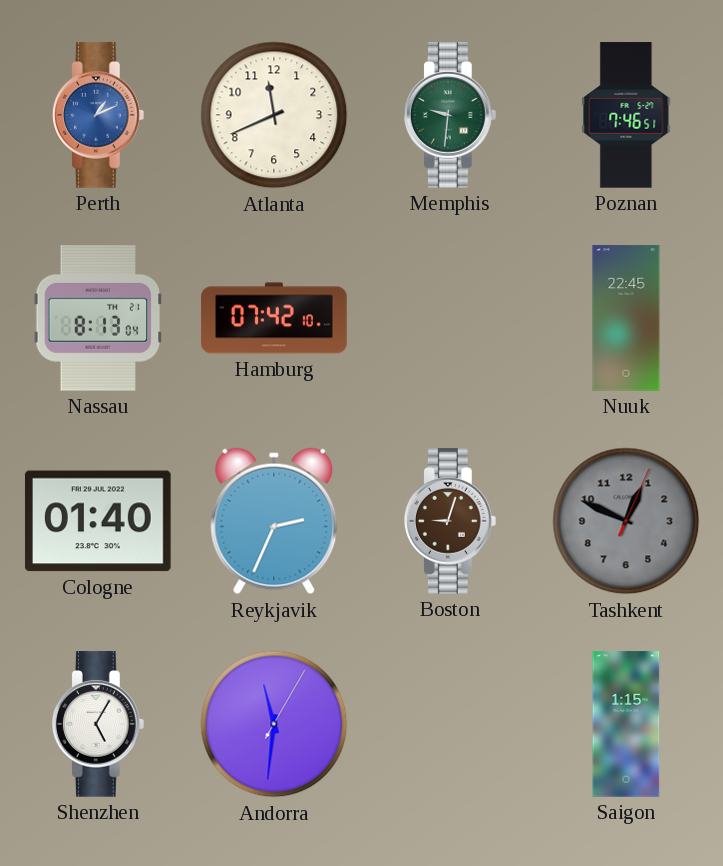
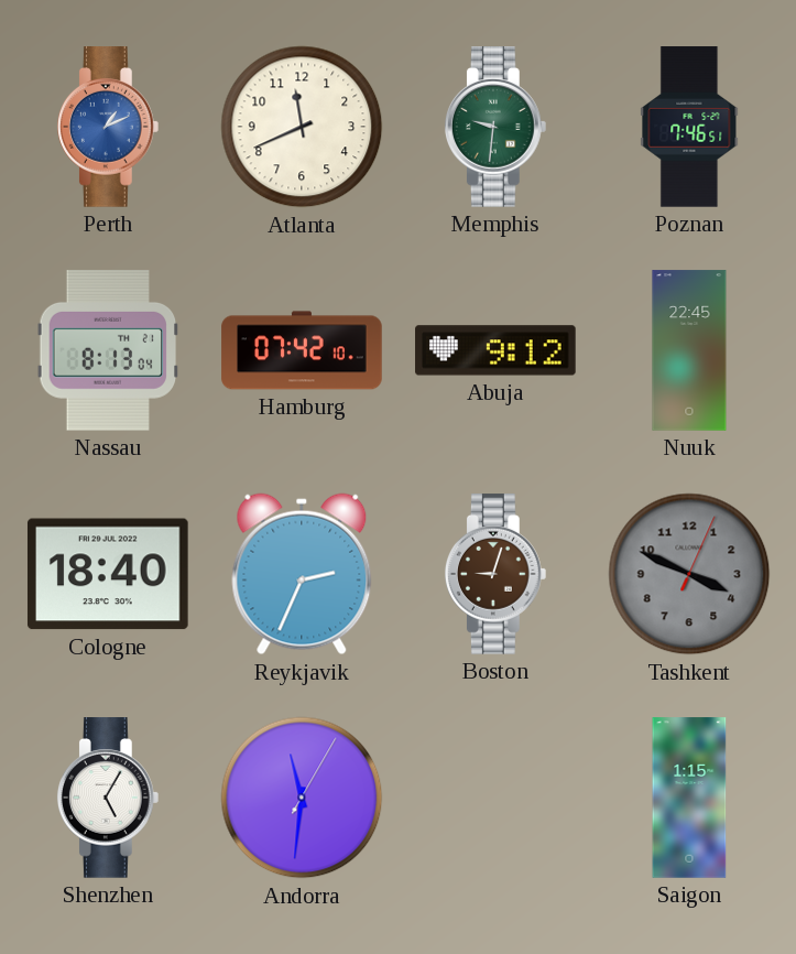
Abuja: none -> 9:12 (495, 350)
Cologne: 01:40 -> 18:40 (108, 574)
Tashkent: 12:49 -> 3:49 (689, 574)
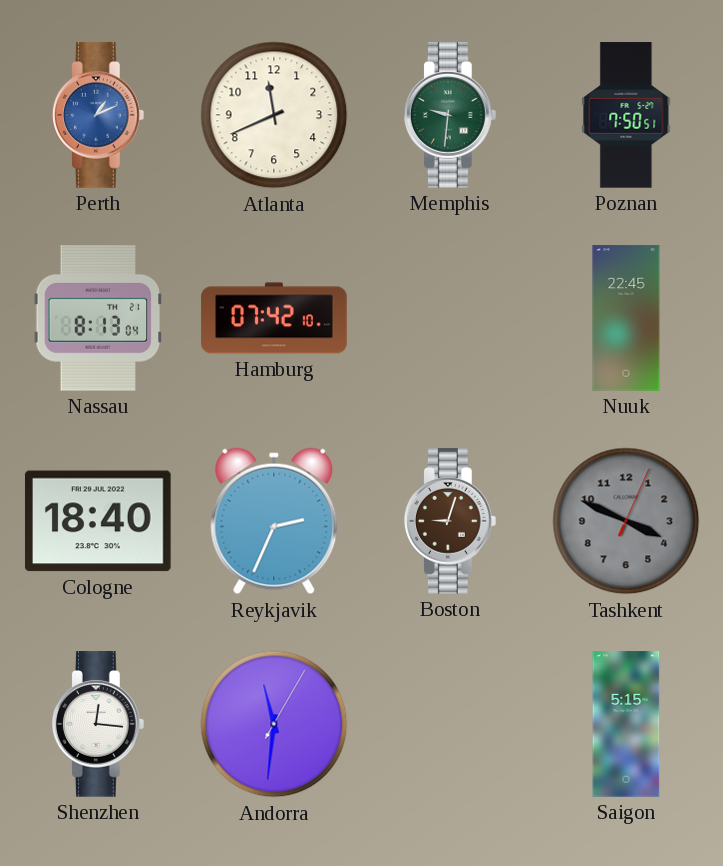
Poznan: 7:46 -> 7:50 (626, 115)
Abuja: 9:12 -> none (495, 350)
Shenzhen: 5:05 -> 12:16 (98, 724)
Saigon: 1:15 -> 5:15 (626, 724)
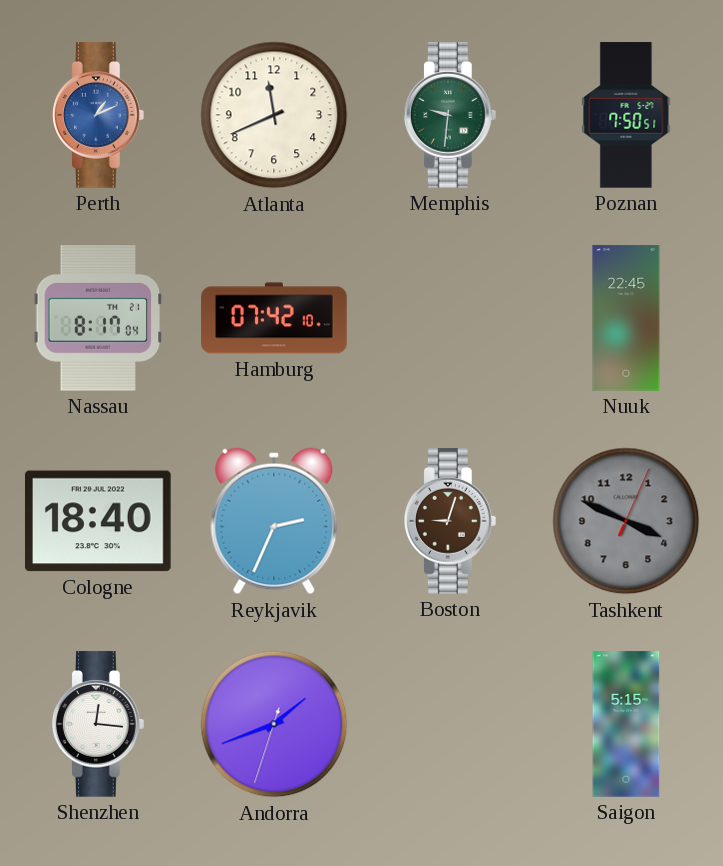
Nassau: 8:13 -> 8:17 (98, 319)
Andorra: 11:31 -> 1:41 (274, 724)
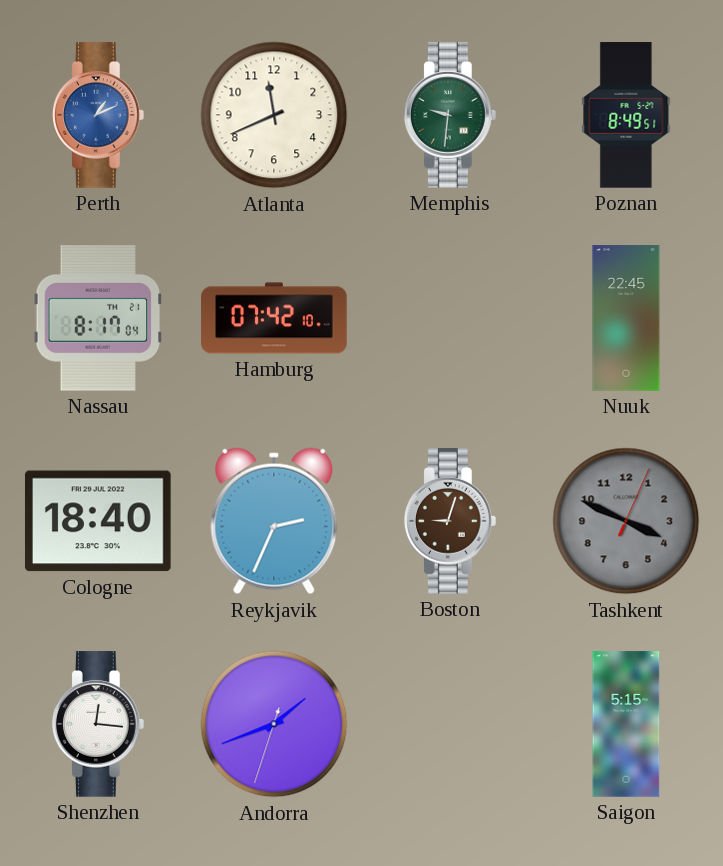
Poznan: 7:50 -> 8:49 (626, 115)
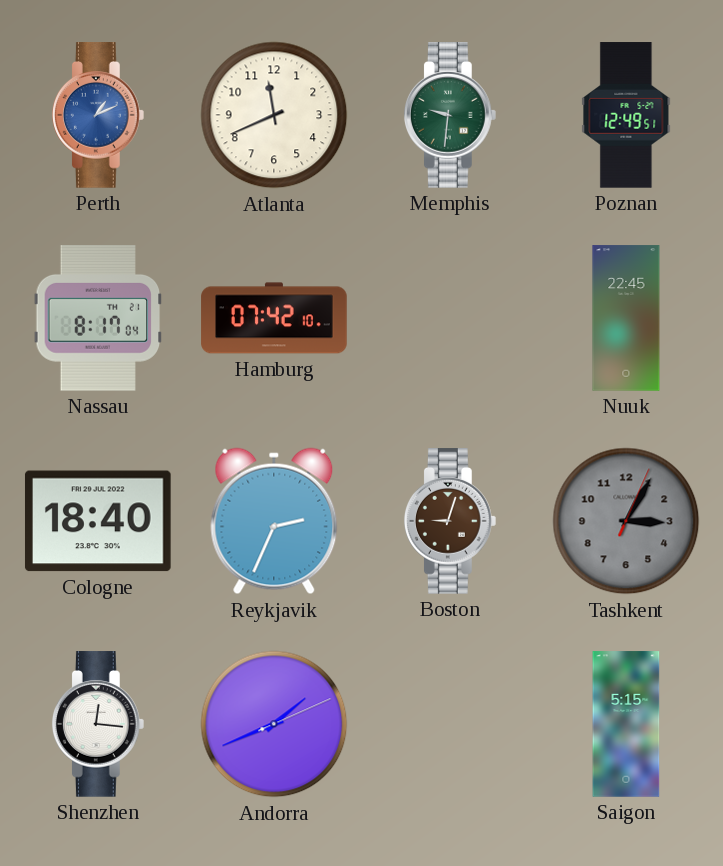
Poznan: 8:49 -> 12:49 (626, 115)
Tashkent: 3:49 -> 3:05 (626, 521)
Andorra: 1:41:33 -> 1:41:11 (274, 724)
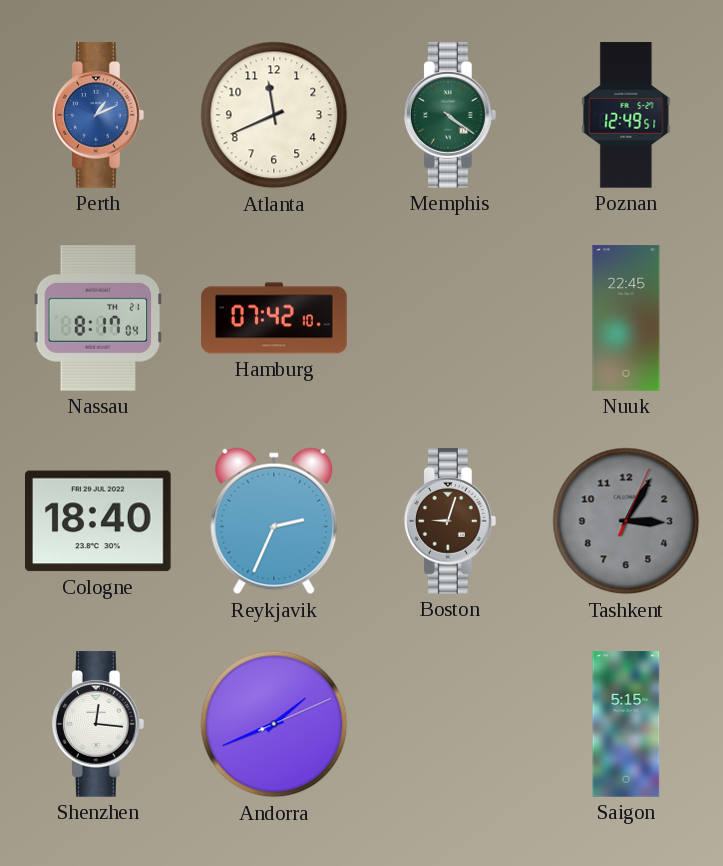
Memphis: 9:31 -> 4:21 (450, 115)
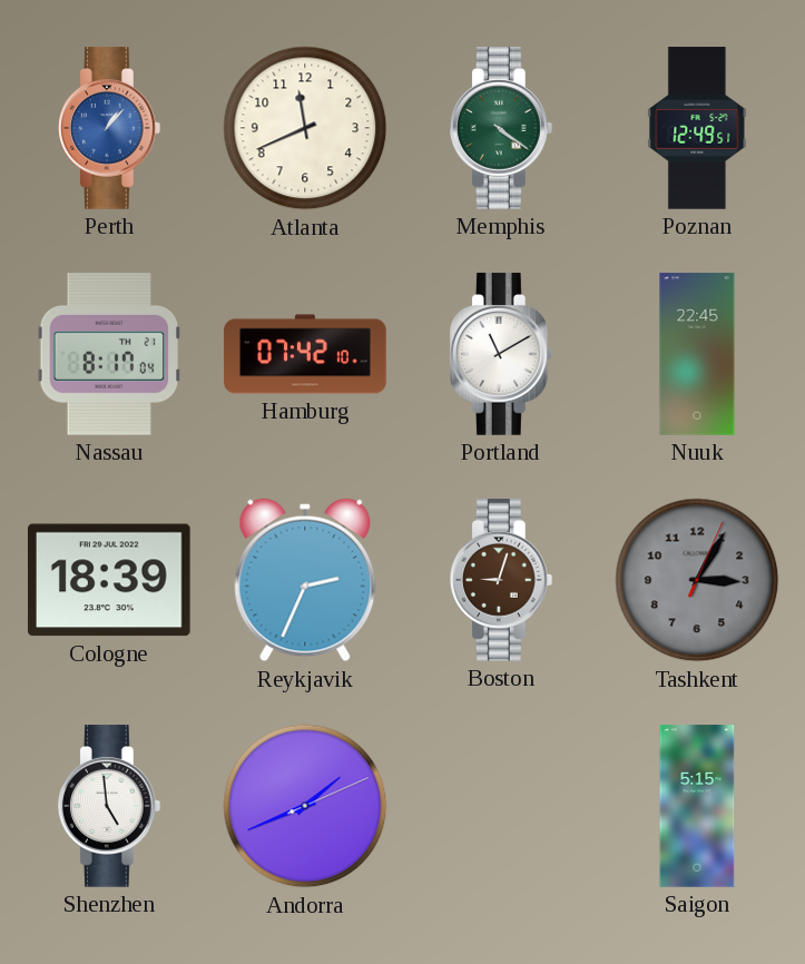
Perth: 1:11 -> 1:07 (109, 128)
Portland: none -> 11:10 (501, 354)
Cologne: 18:40 -> 18:39 (109, 580)
Shenzhen: 12:16 -> 4:59 (109, 806)
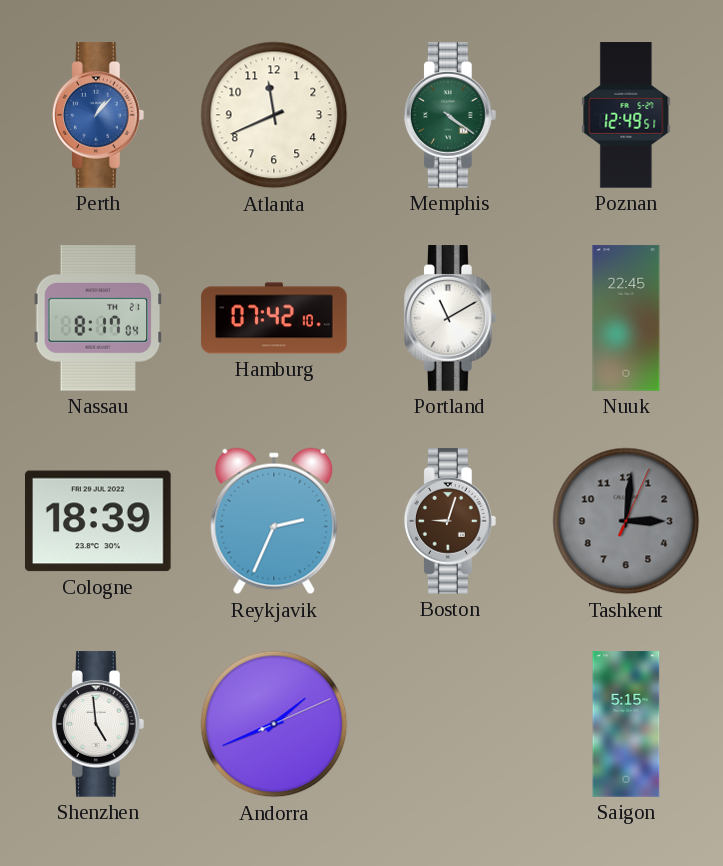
Tashkent: 3:05 -> 3:01 (626, 521)
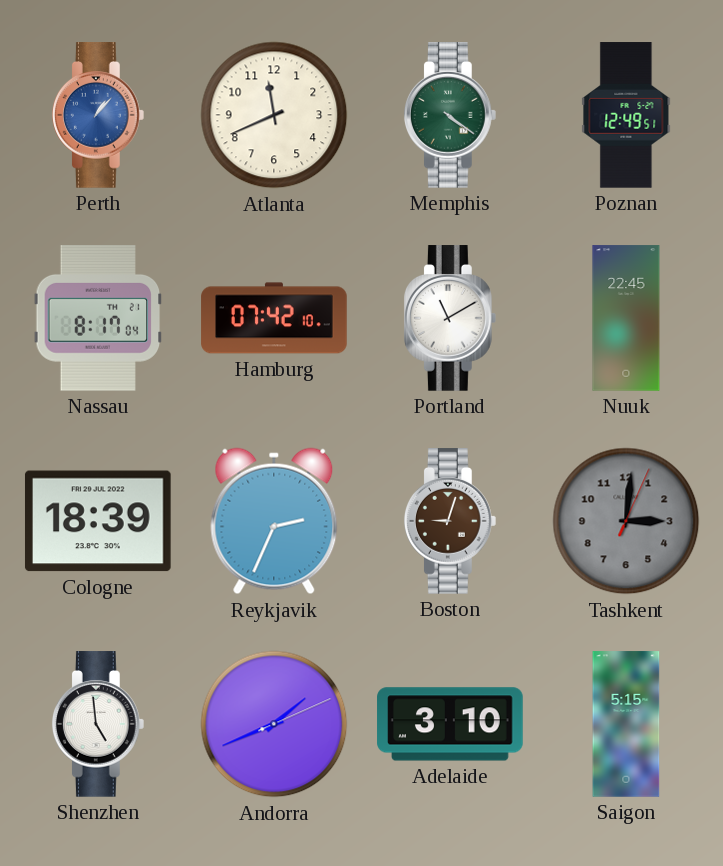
Adelaide: none -> 3:10 (450, 724)
